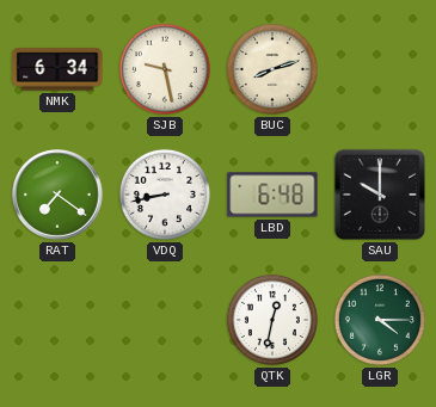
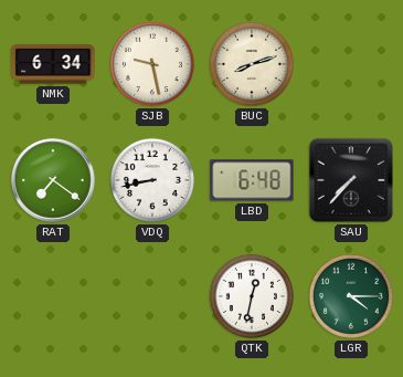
SAU: 10:00 -> 7:37 (351, 180)
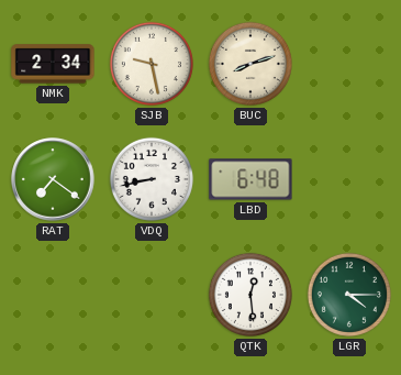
NMK: 6:34 -> 2:34 (53, 64)
SAU: 7:37 -> none (351, 180)
QTK: 12:32 -> 12:29 (250, 295)
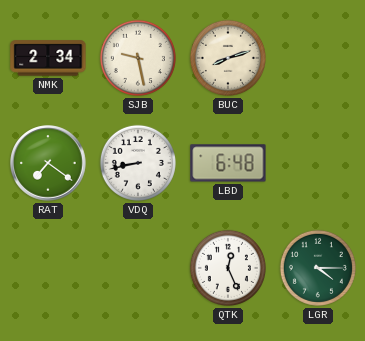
QTK: 12:29 -> 12:26 (228, 268)
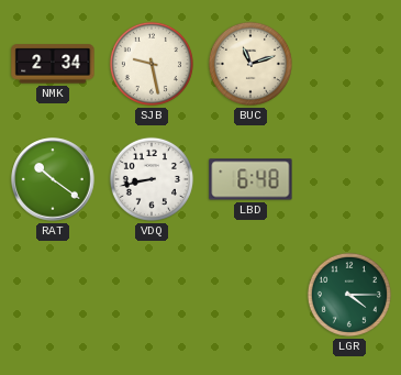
BUC: 8:12 -> 11:12 (250, 64)
RAT: 7:21 -> 10:21 (53, 179)
QTK: 12:26 -> none (228, 268)
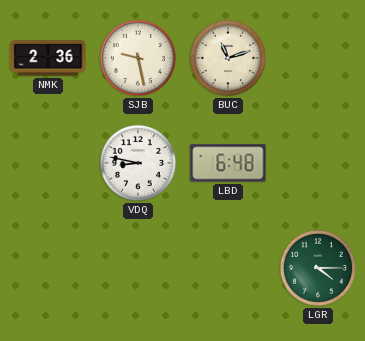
NMK: 2:34 -> 2:36 (48, 58)
RAT: 10:21 -> none (53, 179)
VDQ: 8:43 -> 8:47 (138, 163)
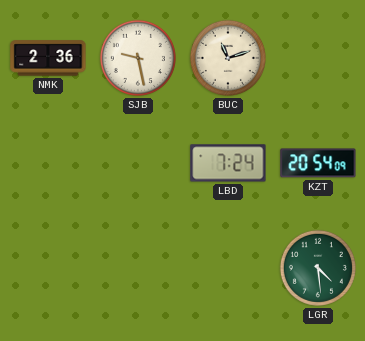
VDQ: 8:47 -> none (138, 163)
LBD: 6:48 -> 7:24 (228, 163)
KZT: none -> 20:54 (318, 163)
LGR: 4:15 -> 4:29 (318, 268)
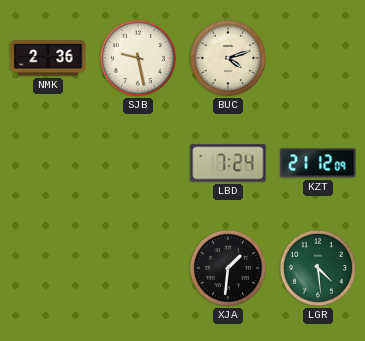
BUC: 11:12 -> 4:12 (228, 58)
KZT: 20:54 -> 21:12 (318, 163)
XJA: none -> 1:31 (228, 268)
